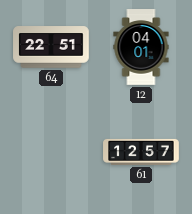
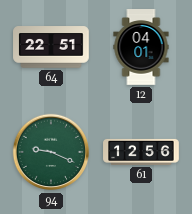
94: none -> 9:19 (51, 152)
61: 12:57 -> 12:56 (141, 152)
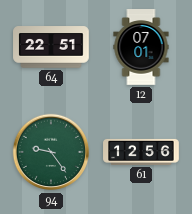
12: 04:01 -> 07:01 (141, 47)
94: 9:19 -> 9:24 (51, 152)
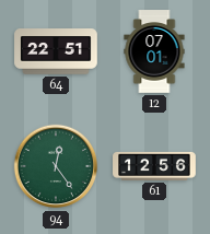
94: 9:24 -> 12:24 (56, 166)
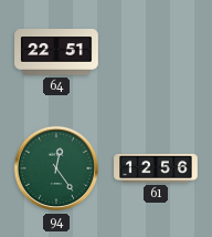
12: 07:01 -> none (154, 51)
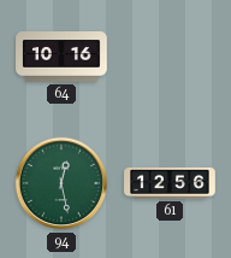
64: 22:51 -> 10:16 (61, 57)
94: 12:24 -> 12:28 (61, 183)
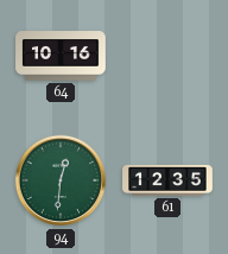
94: 12:28 -> 12:31 (61, 180)
61: 12:56 -> 12:35 (167, 180)
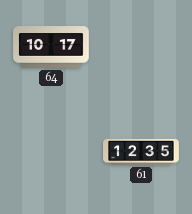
64: 10:16 -> 10:17 (51, 47)
94: 12:31 -> none (61, 180)
